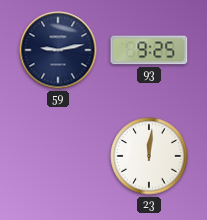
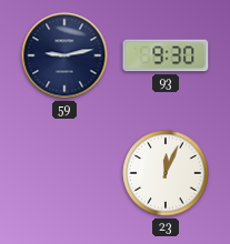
93: 9:25 -> 9:30 (166, 55)
23: 12:01 -> 12:04 (166, 173)
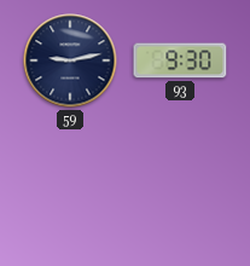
23: 12:04 -> none (166, 173)
